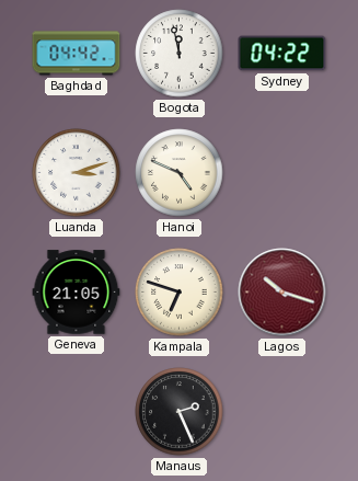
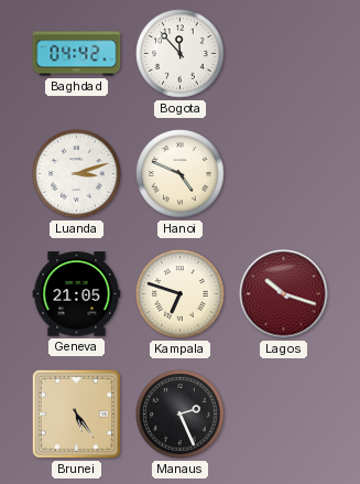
Bogota: 11:58 -> 11:53 (181, 54)
Sydney: 04:22 -> none (282, 54)
Brunei: none -> 5:24 (76, 413)
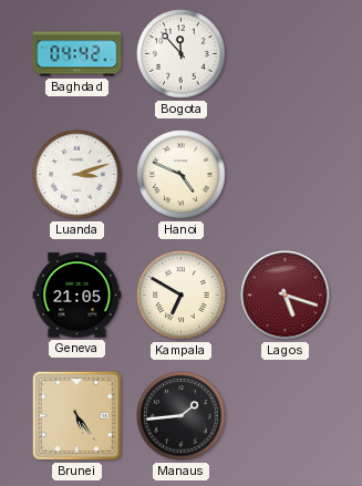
Kampala: 6:48 -> 6:50 (182, 296)
Lagos: 10:18 -> 5:18 (286, 296)
Manaus: 2:26 -> 1:44 (182, 416)
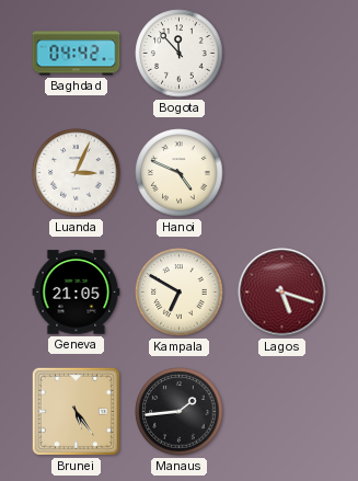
Luanda: 3:12 -> 3:04 (77, 173)
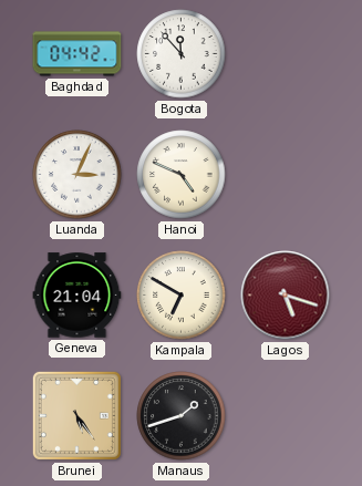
Geneva: 21:05 -> 21:04 (77, 296)
Manaus: 1:44 -> 1:42 (182, 416)
